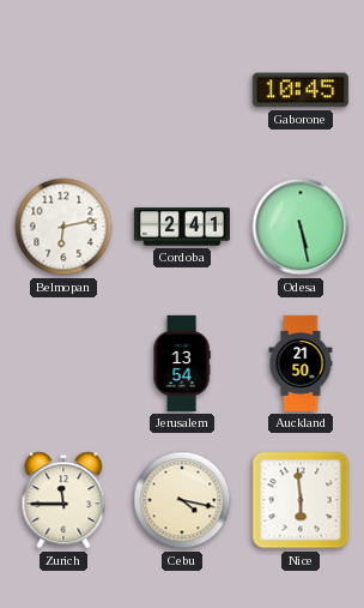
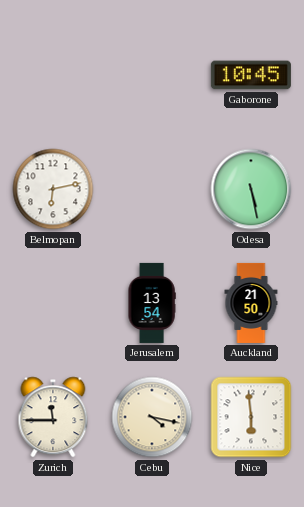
Cordoba: 2:41 -> none (182, 227)
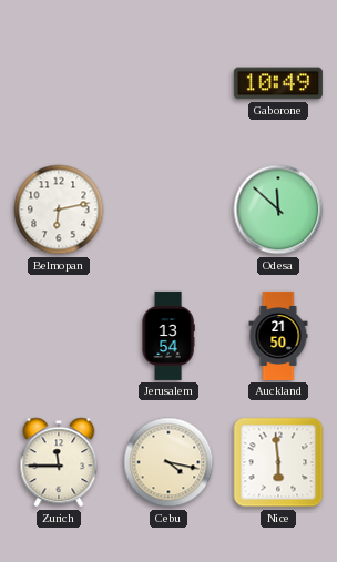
Gaborone: 10:45 -> 10:49 (278, 83)
Odesa: 5:28 -> 11:52 (278, 210)
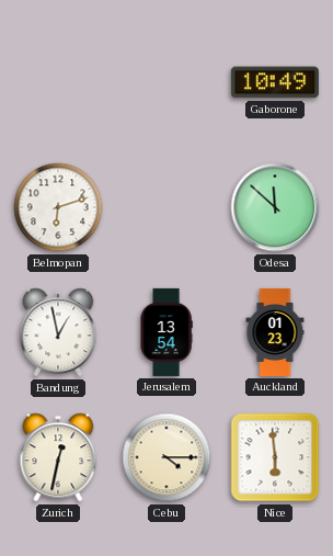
Belmopan: 6:13 -> 6:12 (58, 207)
Bandung: none -> 12:58 (58, 332)
Auckland: 21:50 -> 01:23 (275, 332)
Zurich: 11:45 -> 12:32 (58, 457)
Cebu: 4:17 -> 4:15 (166, 457)
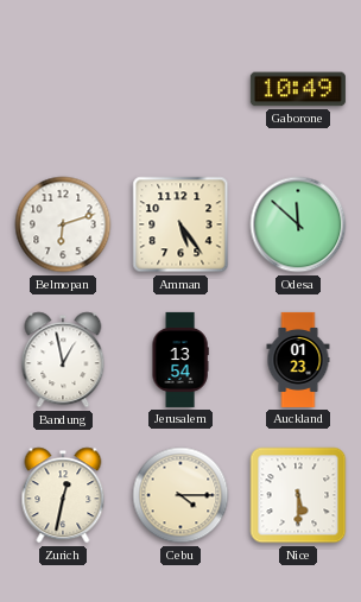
Amman: none -> 5:24 (180, 224)
Nice: 5:59 -> 5:30 (298, 495)
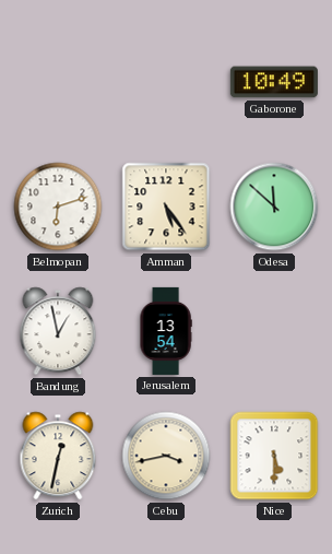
Auckland: 01:23 -> none (298, 360)
Cebu: 4:15 -> 3:43 (166, 456)
